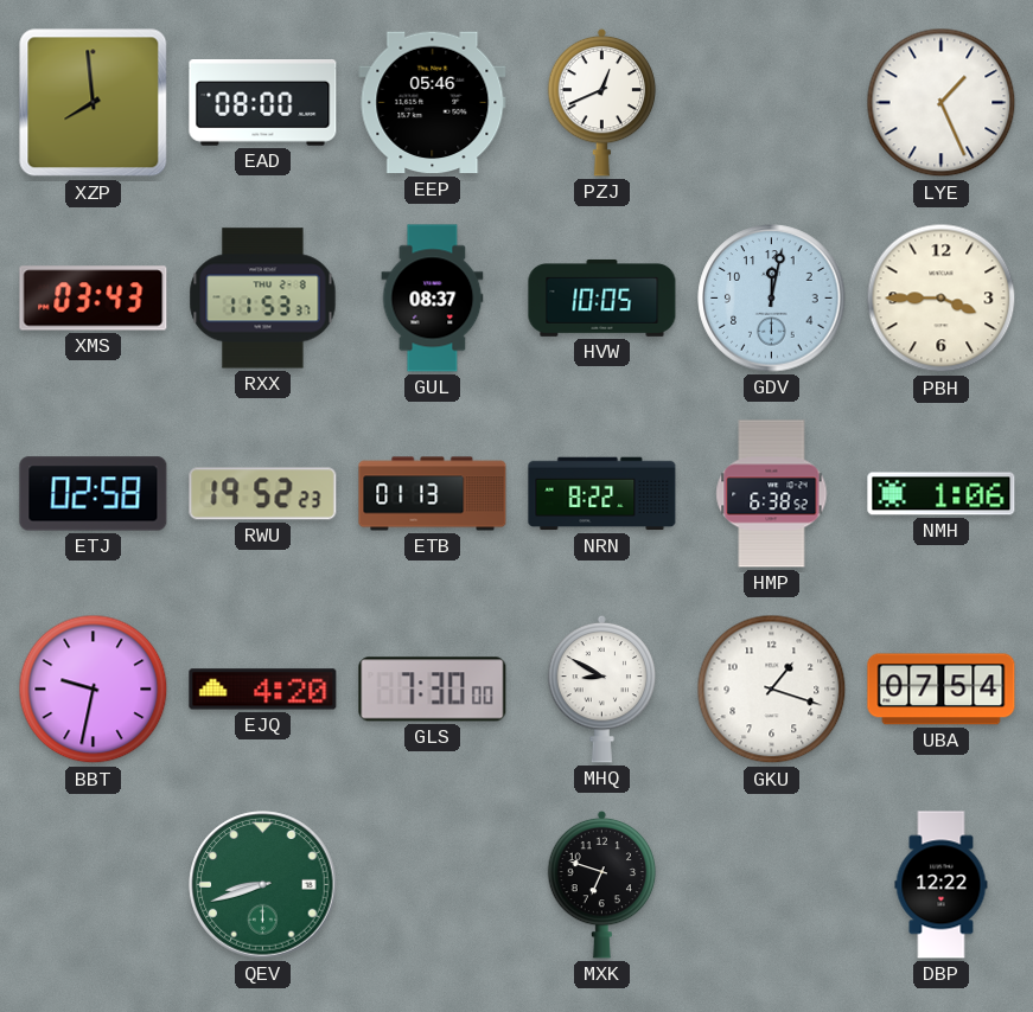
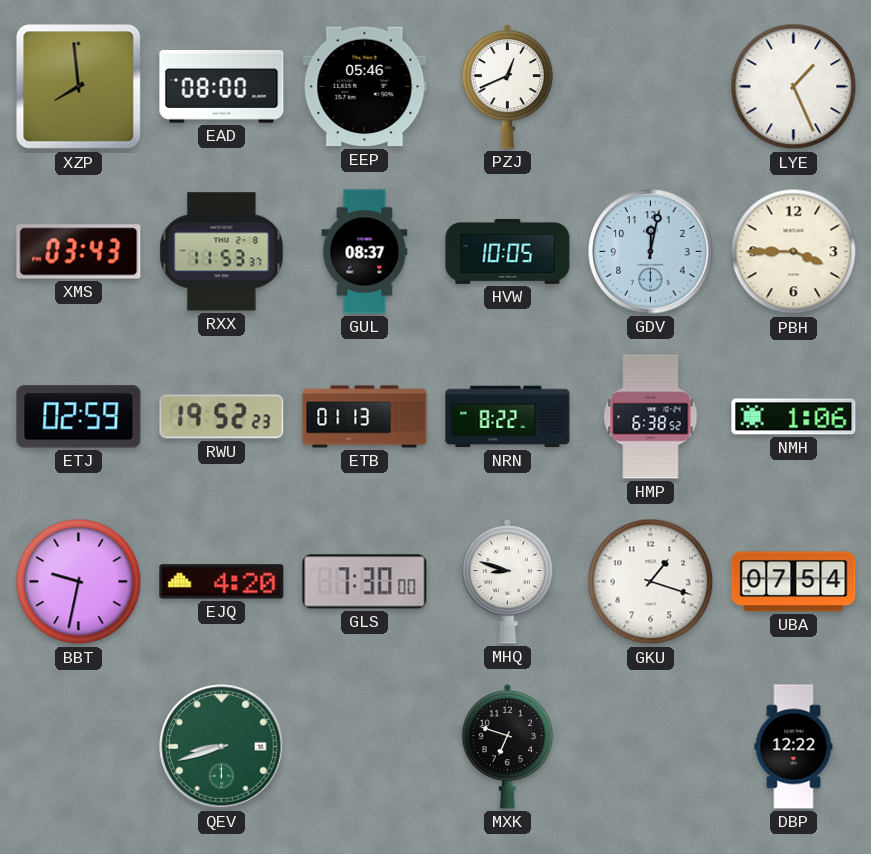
ETJ: 02:58 -> 02:59 (79, 417)
MHQ: 8:50 -> 8:48 (508, 581)
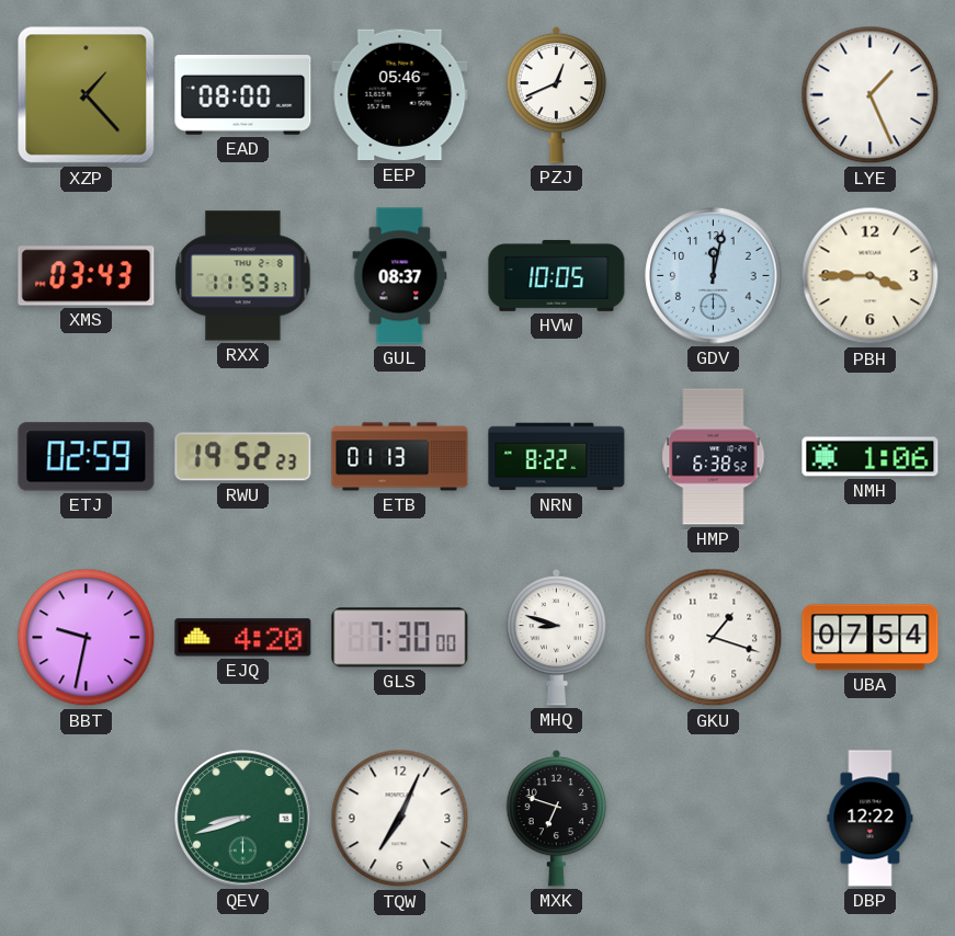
XZP: 7:59 -> 1:23 (87, 95)
TQW: none -> 7:04 (400, 819)
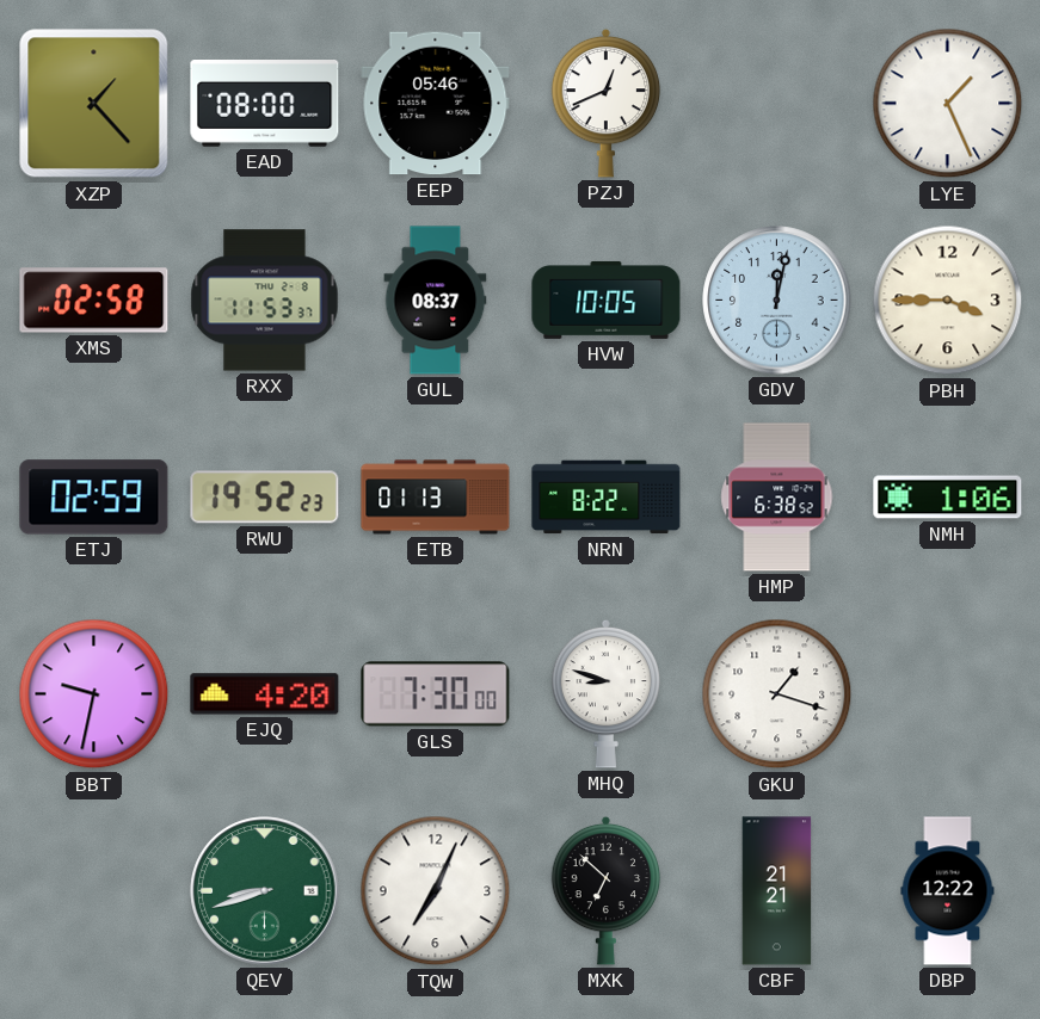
XMS: 03:43 -> 02:58 (94, 301)
UBA: 07:54 -> none (871, 638)
MXK: 6:48 -> 6:52 (607, 890)
CBF: none -> 21:21 (777, 891)
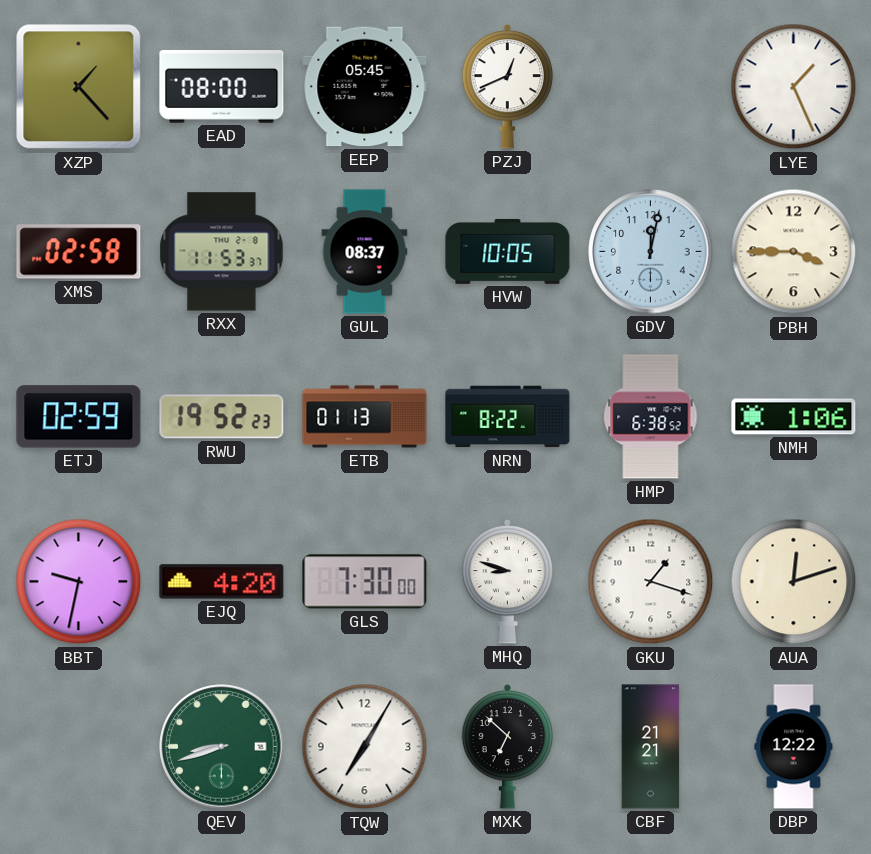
EEP: 05:46 -> 05:45 (365, 87)
AUA: none -> 12:12 (794, 582)
TQW: 7:04 -> 7:05 (365, 747)
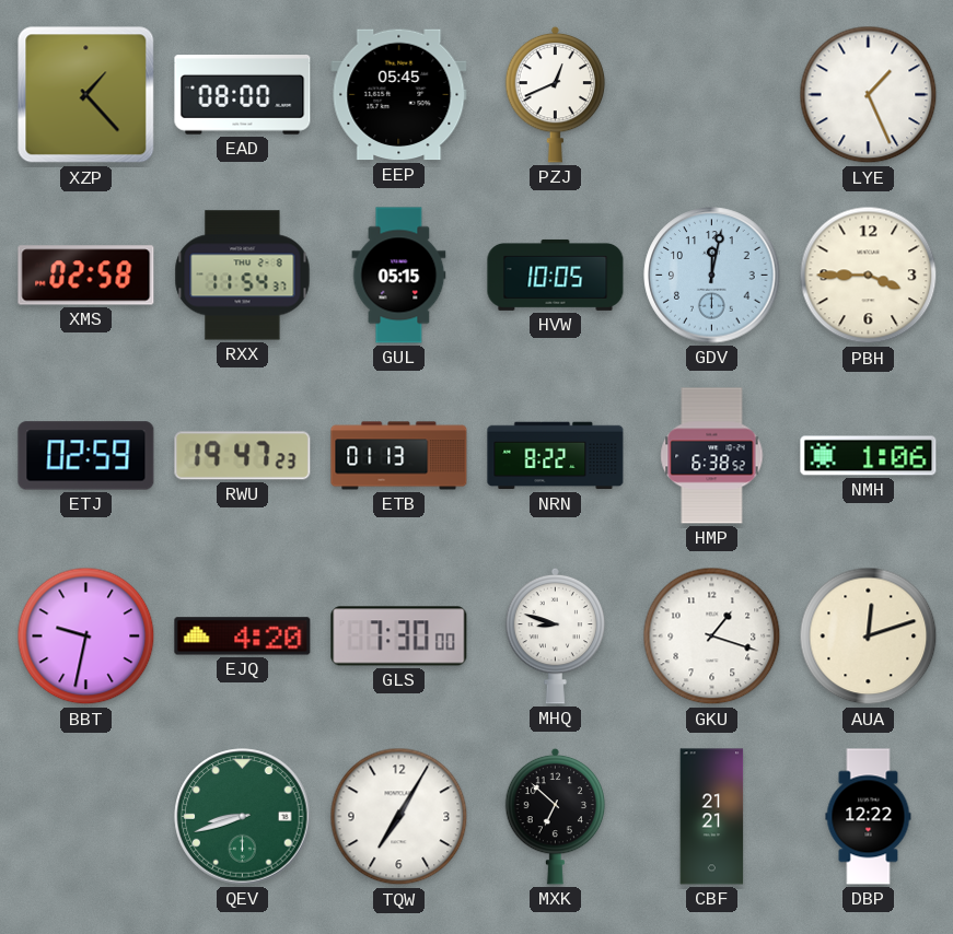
RXX: 11:53 -> 11:54 (243, 276)
GUL: 08:37 -> 05:15 (399, 276)
RWU: 19:52 -> 19:47 (243, 456)
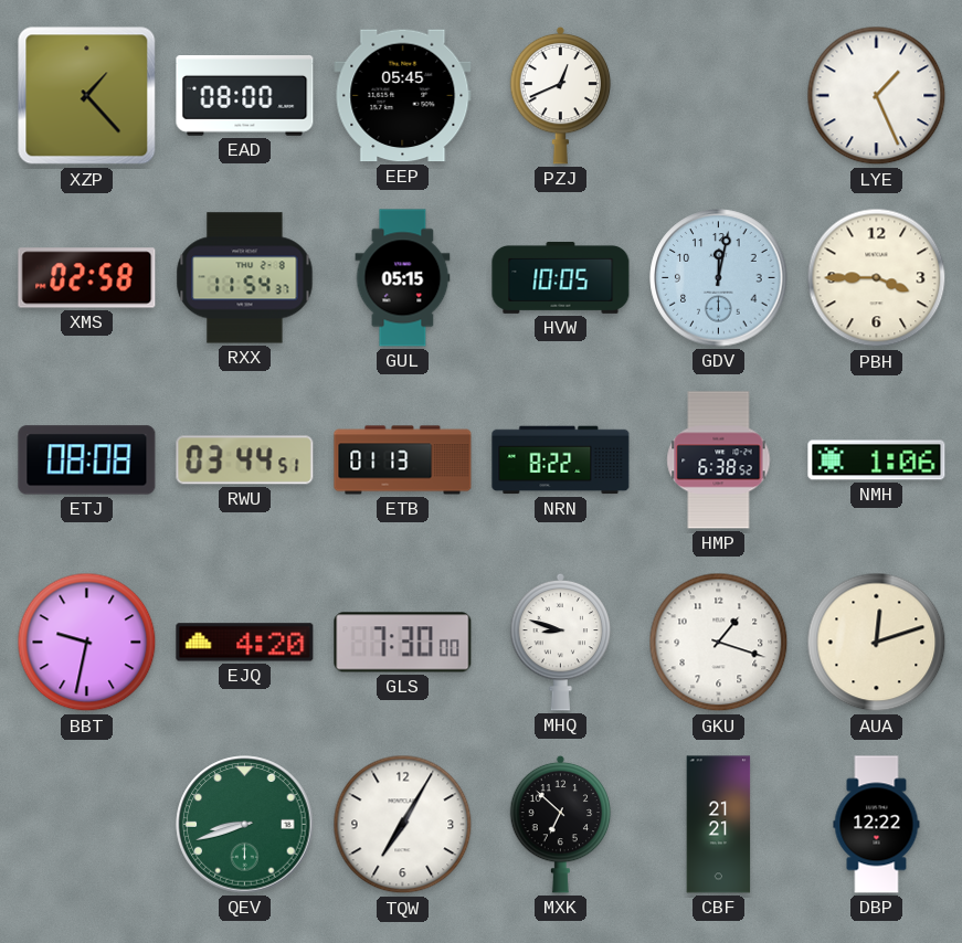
ETJ: 02:59 -> 08:08 (87, 460)
RWU: 19:47 -> 03:44 (245, 460)
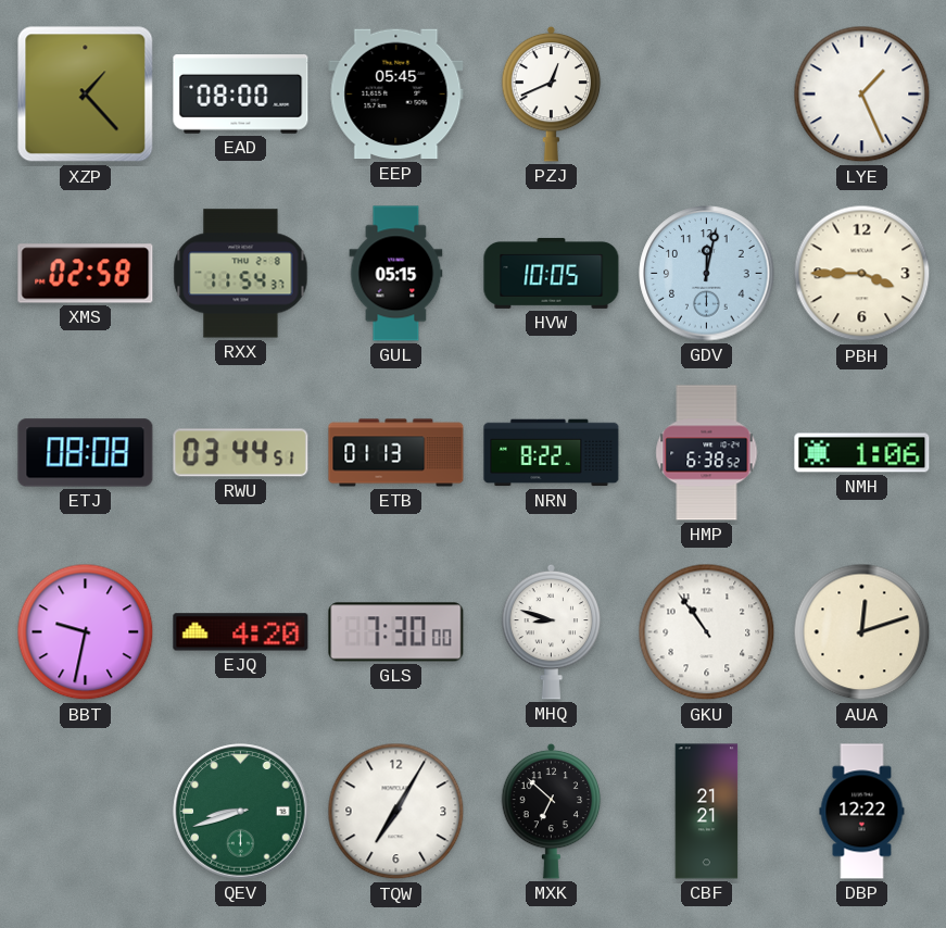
GKU: 1:18 -> 10:54 (707, 632)
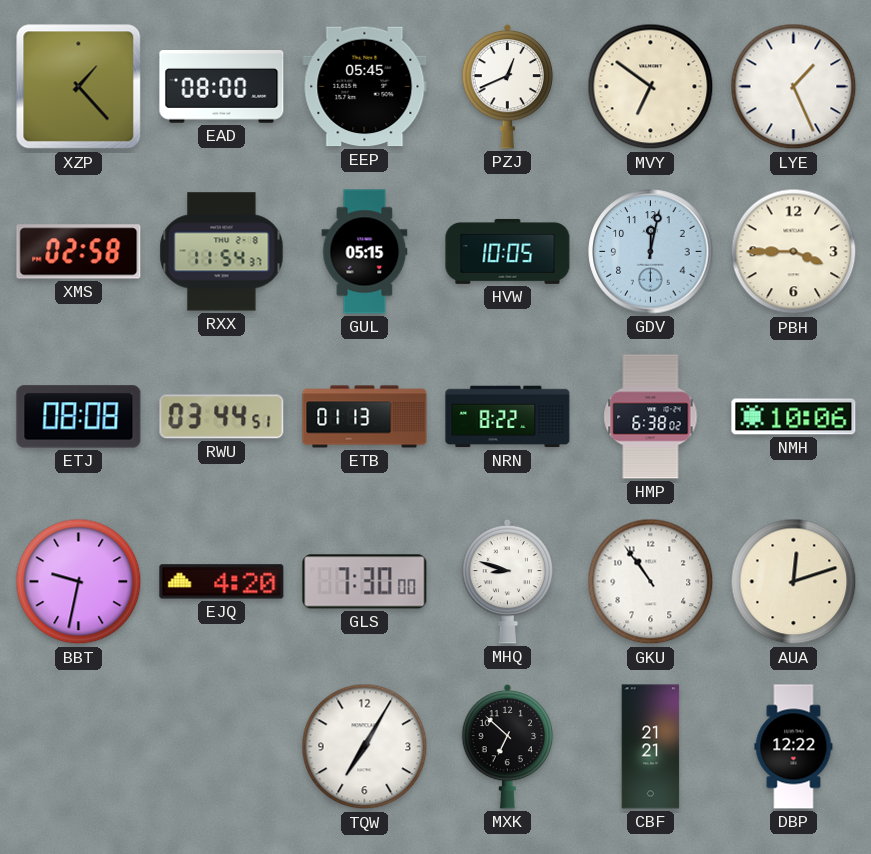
MVY: none -> 6:51 (651, 87)
HMP: 6:38:52 -> 6:38:02 (651, 417)
NMH: 1:06 -> 10:06 (794, 417)
QEV: 8:42 -> none (241, 812)
